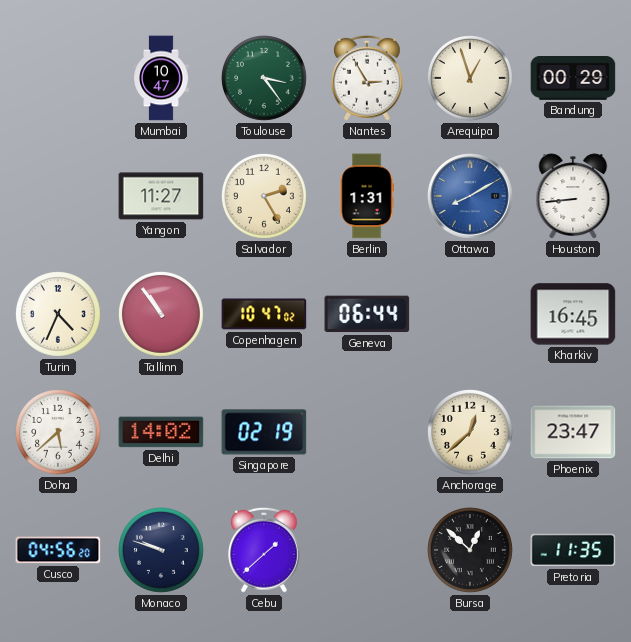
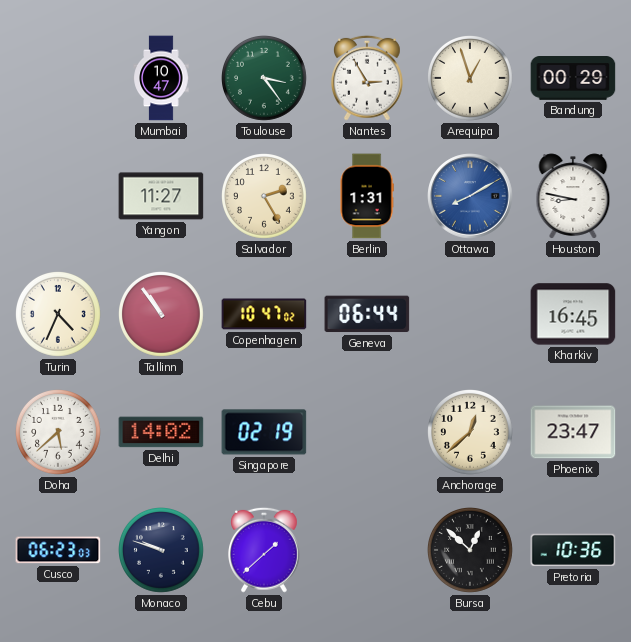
Houston: 8:44 -> 8:47 (573, 196)
Cusco: 04:56 -> 06:23 (58, 550)
Pretoria: 11:35 -> 10:36 (573, 550)
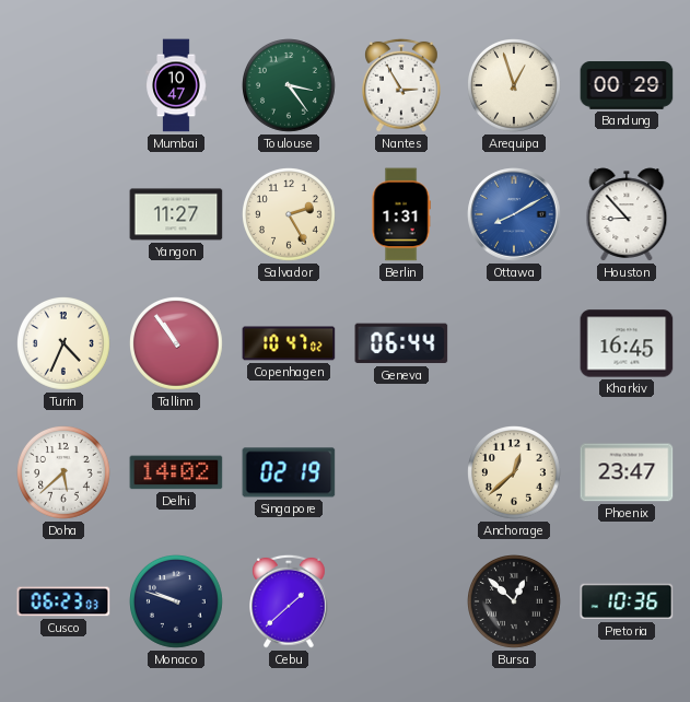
Houston: 8:47 -> 8:53 (627, 214)
